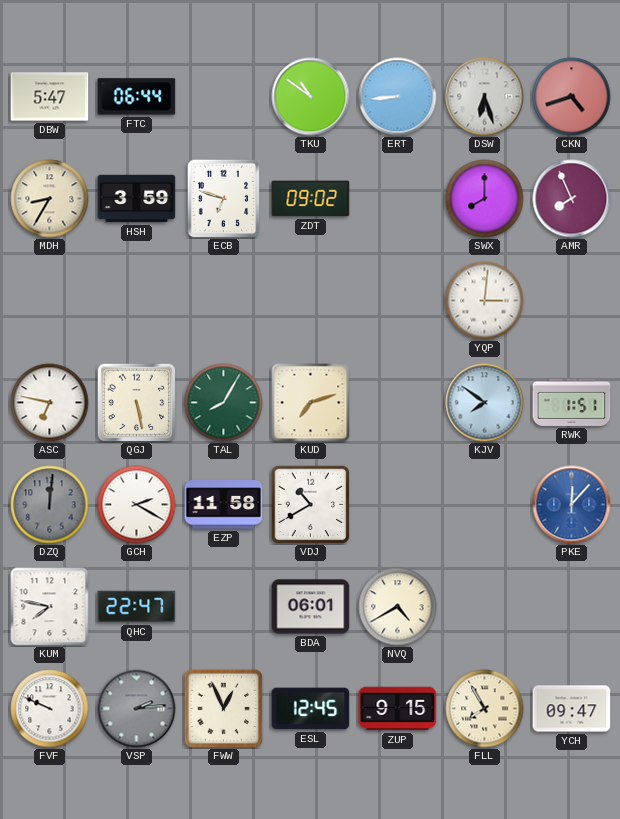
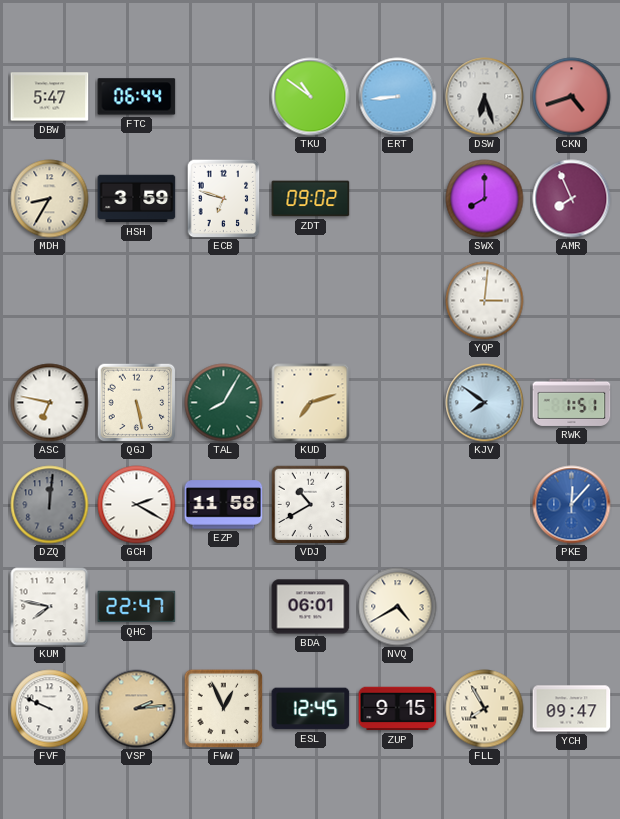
VSP dial: grey -> champagne (137, 709)
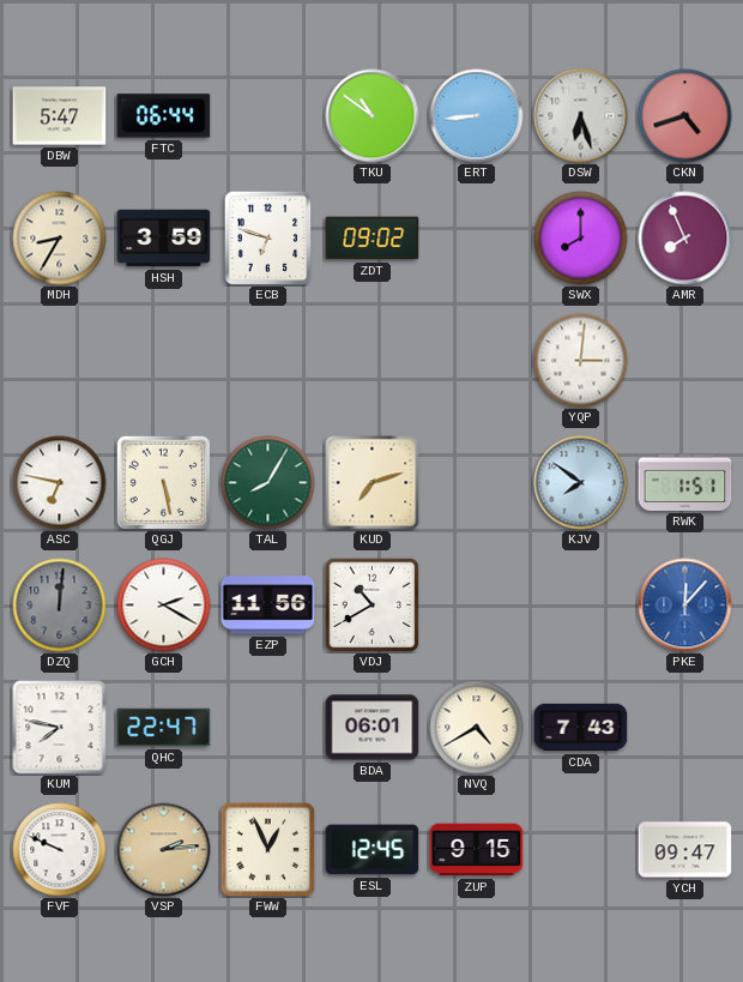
EZP: 11:58 -> 11:56 (268, 606)
CDA: none -> 7:43 (581, 728)
FLL: 7:55 -> none (485, 709)
